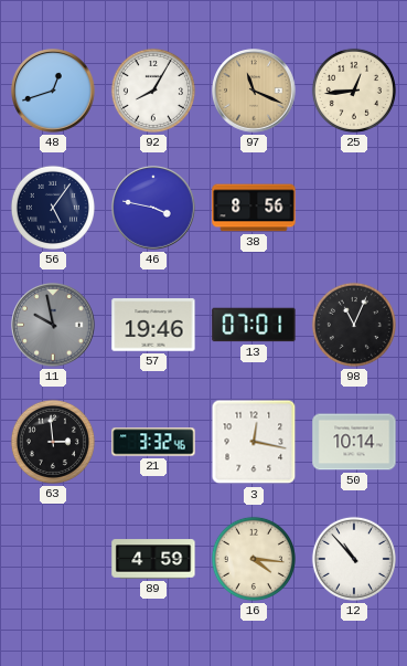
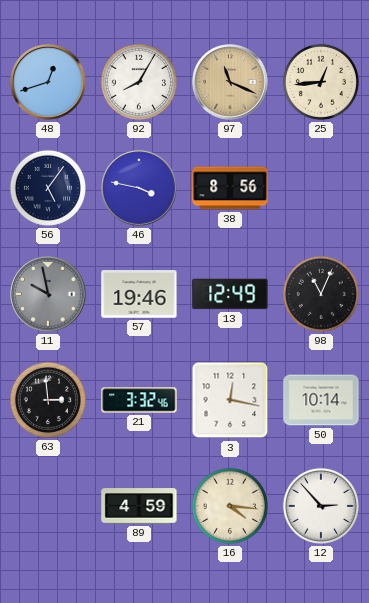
13: 07:01 -> 12:49 (230, 294)
12: 10:53 -> 2:53 (321, 506)
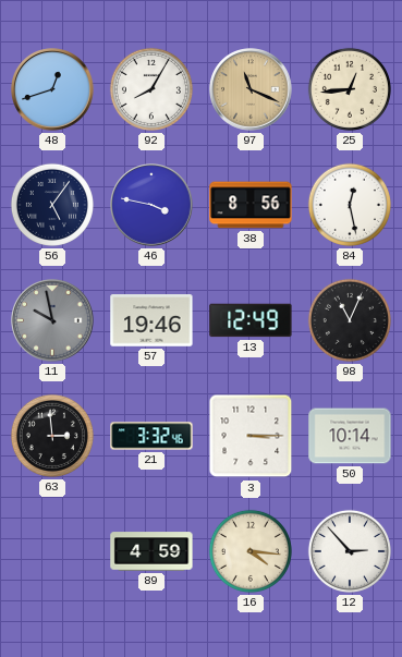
84: none -> 12:28 (350, 205)
3: 12:17 -> 3:15 (251, 436)
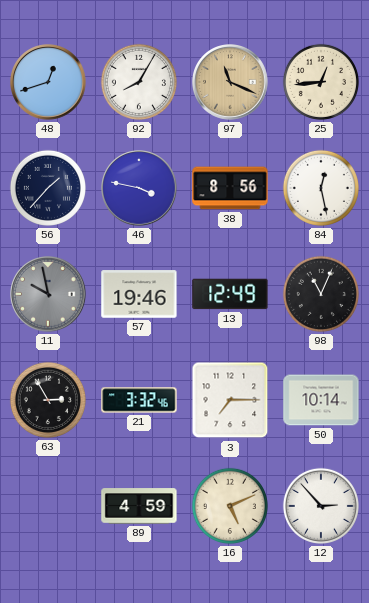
56: 5:06 -> 1:37 (48, 188)
63: 2:59 -> 2:55 (48, 400)
3: 3:15 -> 7:15 (230, 400)
16: 4:16 -> 5:11 (230, 506)
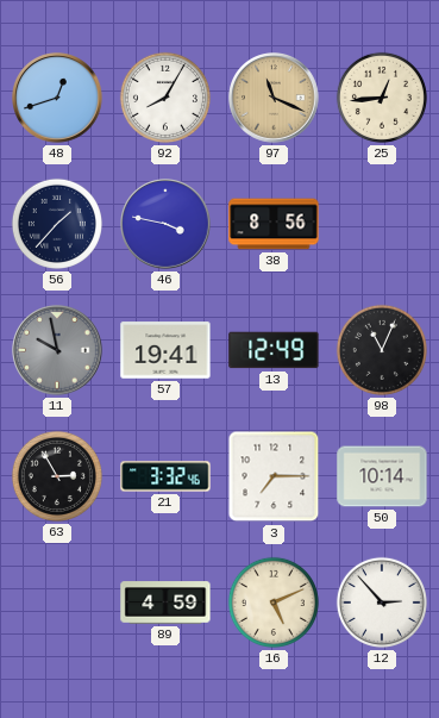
84: 12:28 -> none (321, 188)
57: 19:46 -> 19:41 (165, 350)
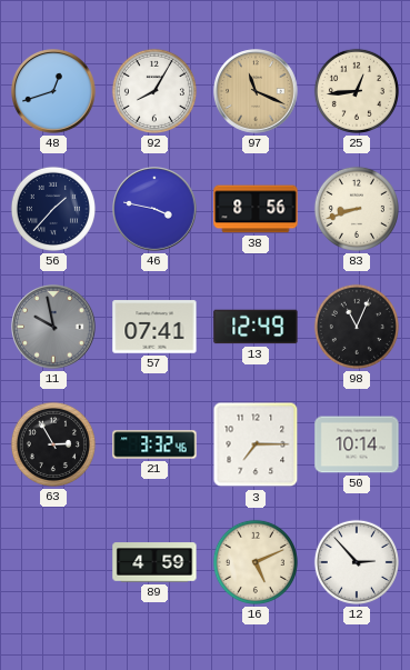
83: none -> 8:42 (357, 209)
57: 19:41 -> 07:41 (154, 327)
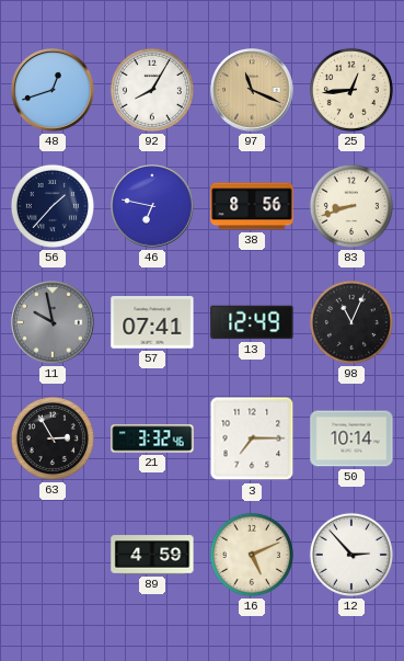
46: 3:47 -> 6:47 (152, 206)
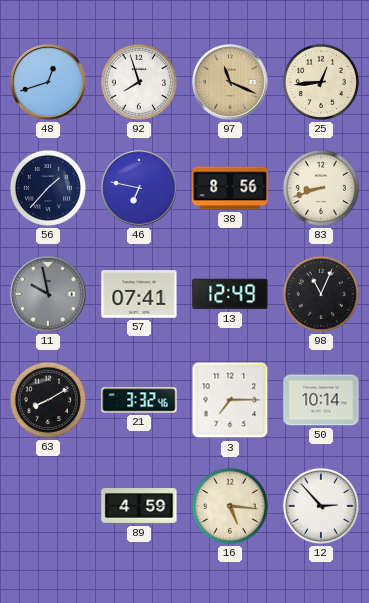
92: 8:05 -> 7:57 (139, 82)
63: 2:55 -> 8:10 (48, 400)
16: 5:11 -> 5:16 (230, 506)
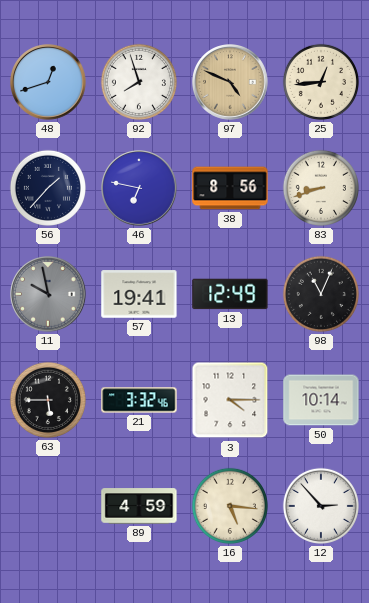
97: 11:19 -> 4:49 (230, 82)
57: 07:41 -> 19:41 (139, 294)
63: 8:10 -> 5:45 (48, 400)
3: 7:15 -> 4:15 (230, 400)
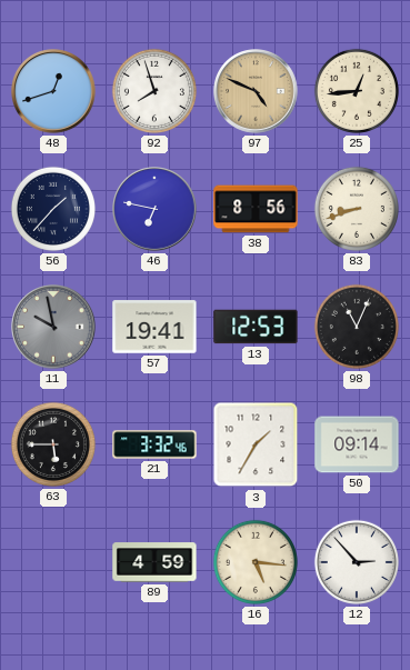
13: 12:49 -> 12:53 (256, 327)
3: 4:15 -> 1:35 (256, 444)
50: 10:14 -> 09:14 (357, 444)
